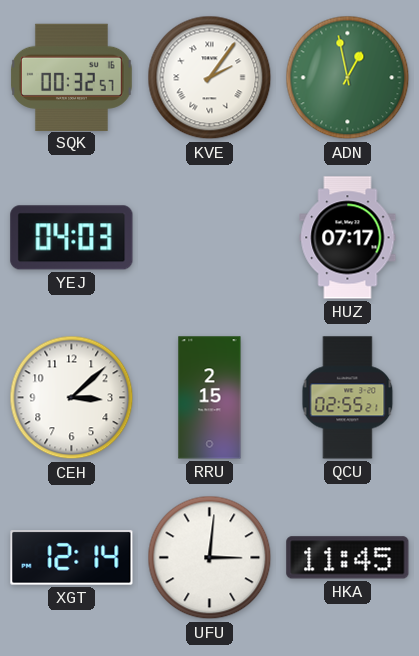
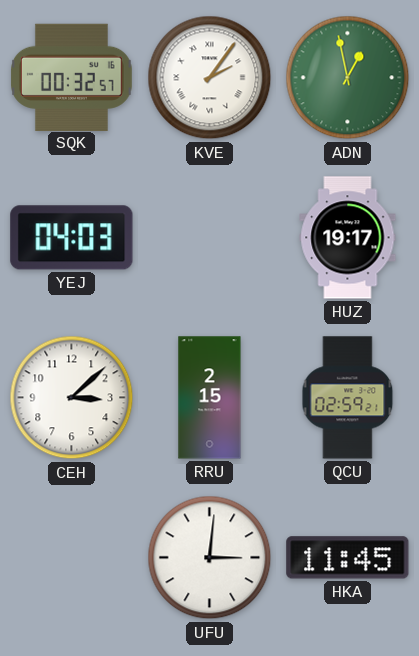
HUZ: 07:17 -> 19:17 (348, 238)
QCU: 02:55 -> 02:59 (348, 398)
XGT: 12:14 -> none (72, 558)
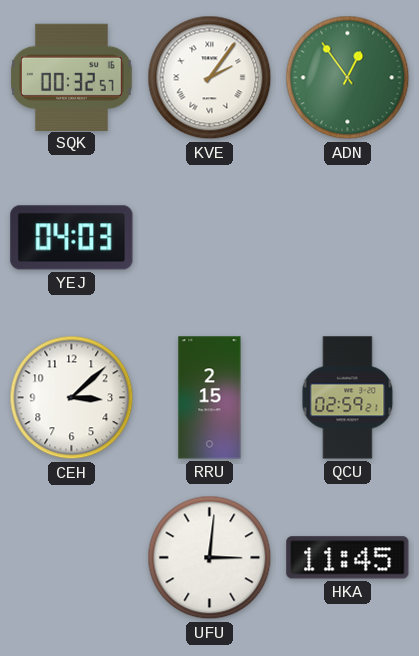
ADN: 12:58 -> 12:54 (348, 78)
HUZ: 19:17 -> none (348, 238)
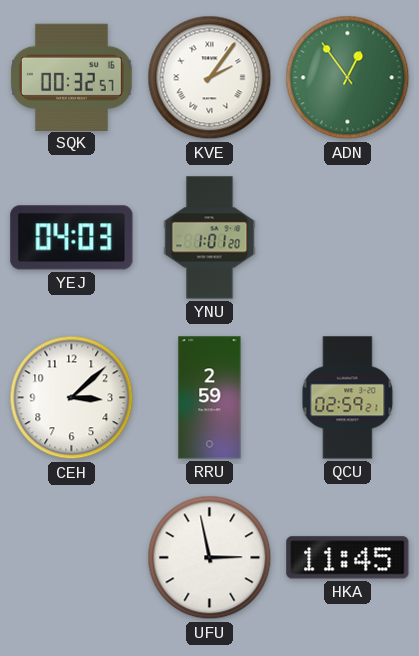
YNU: none -> 1:01 (210, 238)
RRU: 2:15 -> 2:59 (210, 398)
UFU: 3:01 -> 2:58 (210, 558)
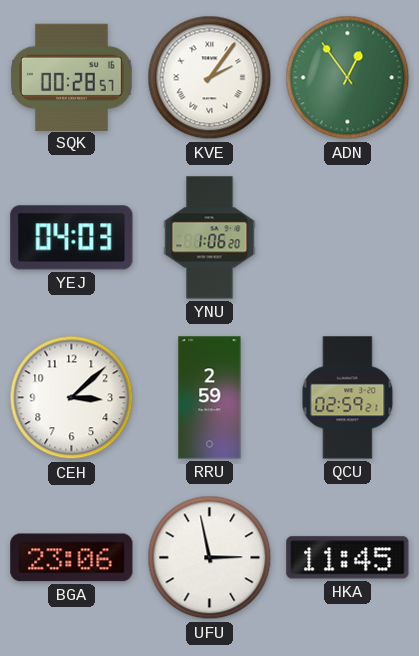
SQK: 00:32 -> 00:28 (72, 77)
YNU: 1:01 -> 1:06 (210, 238)
BGA: none -> 23:06 (72, 558)
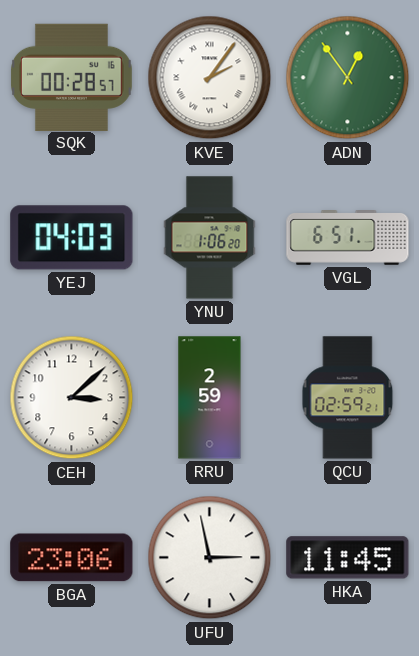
VGL: none -> 6:51 (348, 238)
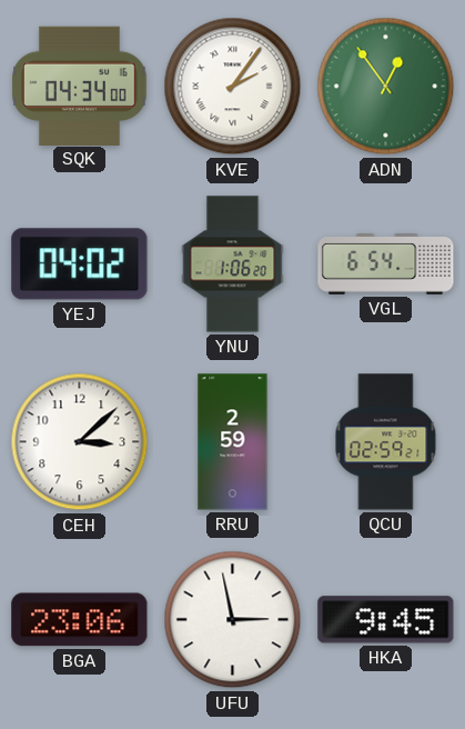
SQK: 00:28 -> 04:34 (80, 86)
YEJ: 04:03 -> 04:02 (80, 264)
VGL: 6:51 -> 6:54 (386, 264)
HKA: 11:45 -> 9:45 (386, 620)
